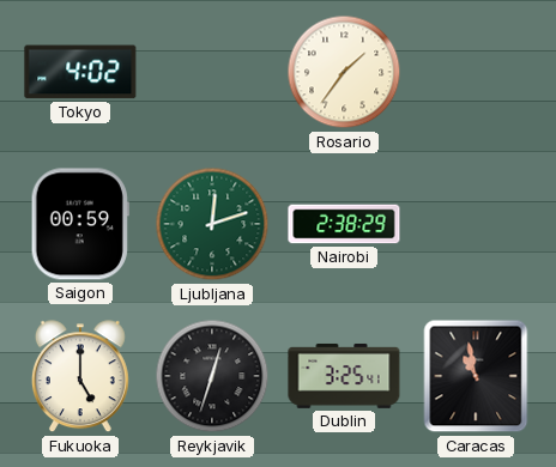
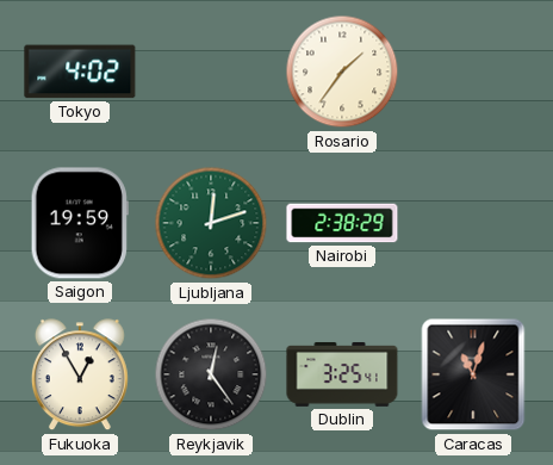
Saigon: 00:59 -> 19:59 (80, 223)
Fukuoka: 5:00 -> 12:55 (80, 376)
Reykjavik: 12:33 -> 12:24 (211, 374)
Caracas: 10:58 -> 11:03 (473, 374)
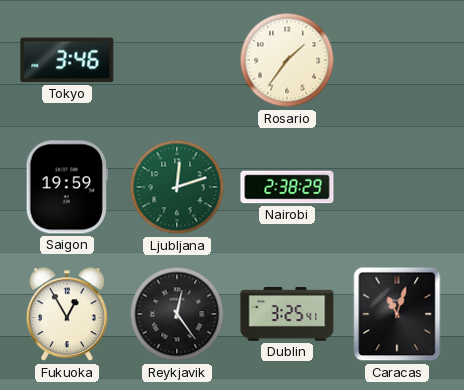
Tokyo: 4:02 -> 3:46 (67, 60)
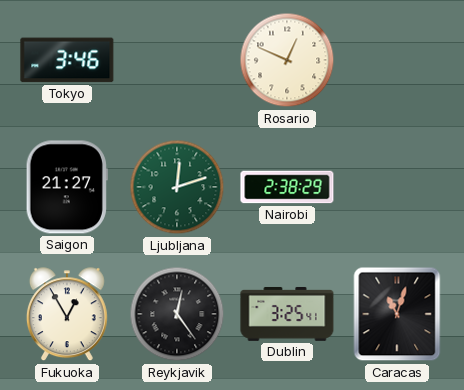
Rosario: 1:36 -> 12:49 (287, 60)
Saigon: 19:59 -> 21:27 (67, 187)
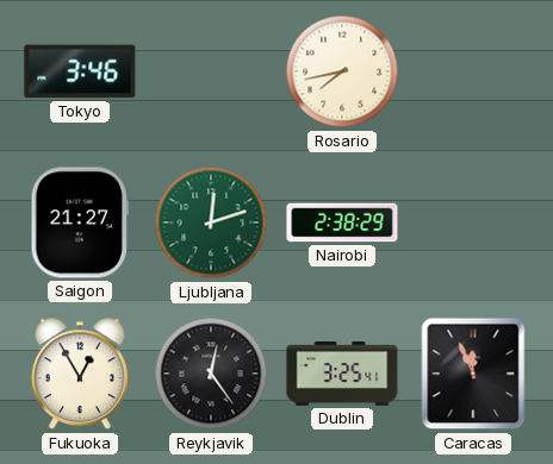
Rosario: 12:49 -> 7:43 (342, 71)
Caracas: 11:03 -> 11:56 (473, 374)
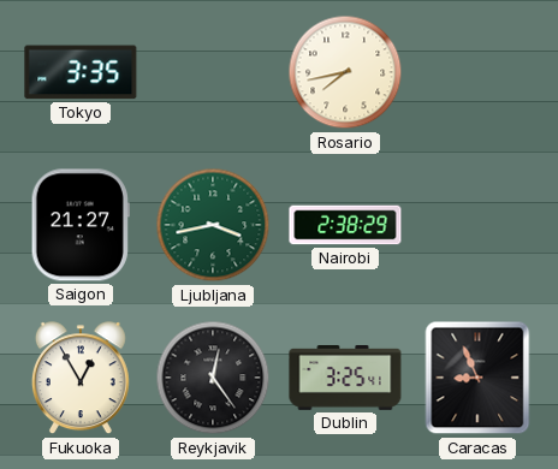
Tokyo: 3:46 -> 3:35 (81, 72)
Ljubljana: 12:12 -> 3:43 (213, 225)
Caracas: 11:56 -> 8:56 (477, 378)
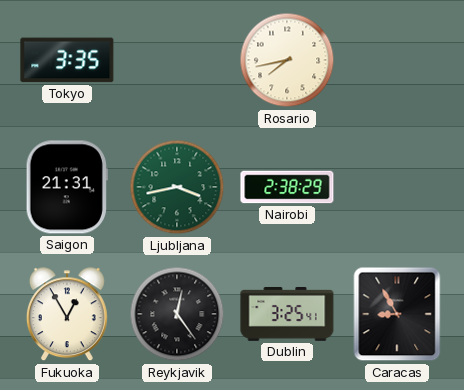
Saigon: 21:27 -> 21:31 (67, 187)
Caracas: 8:56 -> 8:55 (397, 314)
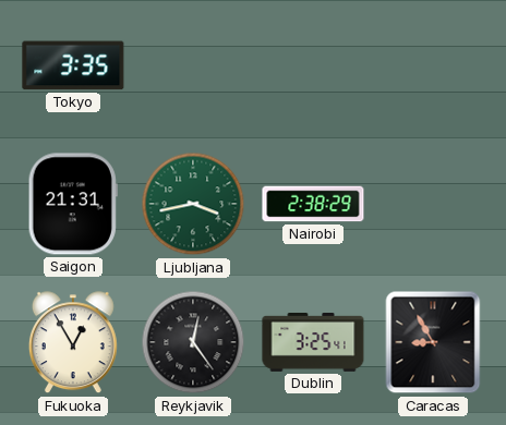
Rosario: 7:43 -> none (287, 60)
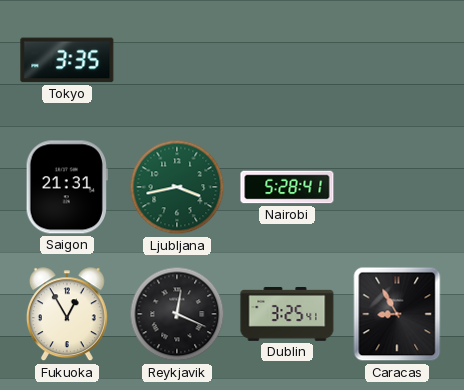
Nairobi: 2:38 -> 5:28 (287, 187)
Reykjavik: 12:24 -> 12:19 (177, 314)
